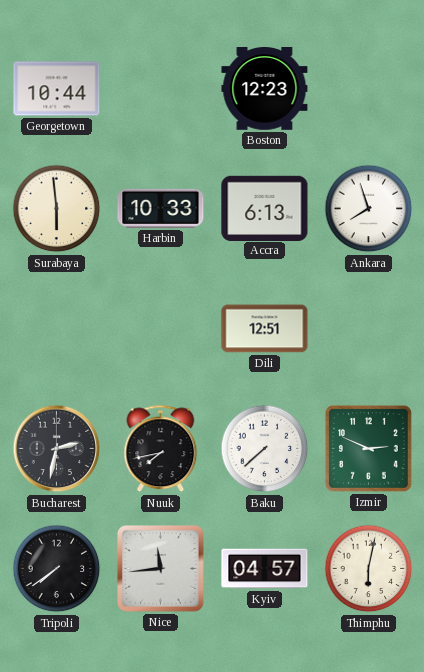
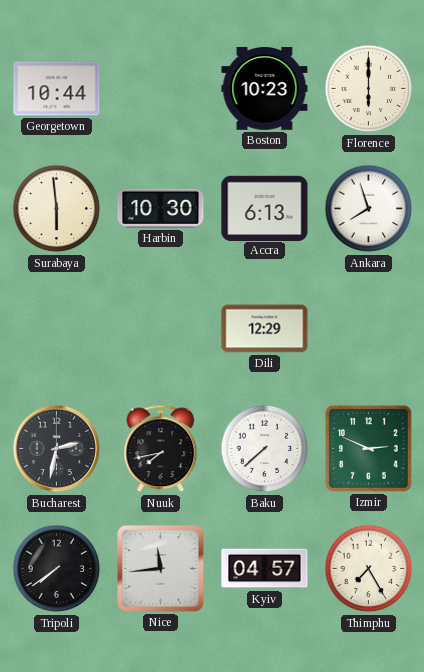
Boston: 12:23 -> 10:23 (265, 89)
Florence: none -> 6:00 (369, 89)
Harbin: 10:33 -> 10:30 (161, 208)
Dili: 12:51 -> 12:29 (265, 329)
Thimphu: 6:02 -> 7:25 (369, 569)
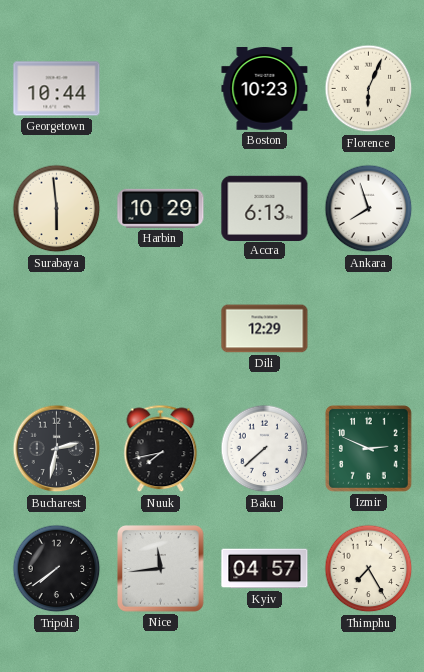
Florence: 6:00 -> 6:04 (369, 89)
Harbin: 10:30 -> 10:29 (161, 208)
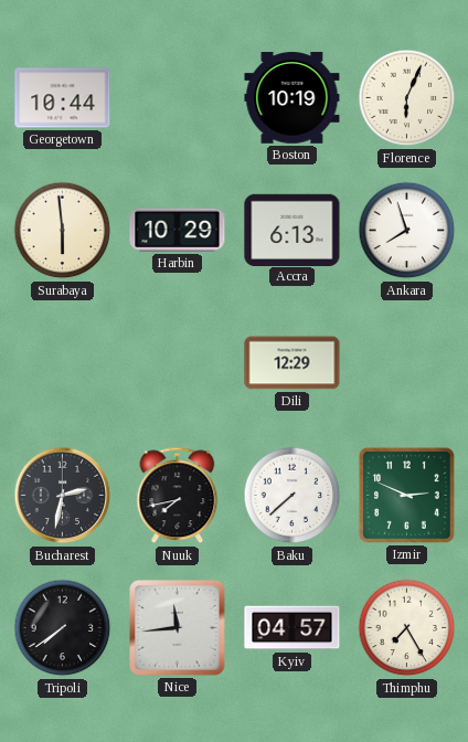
Boston: 10:23 -> 10:19 (292, 98)
